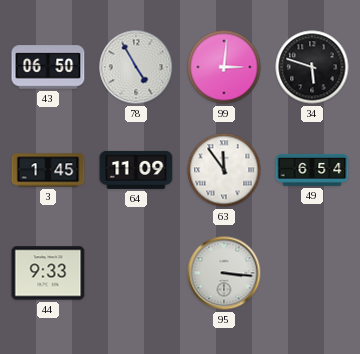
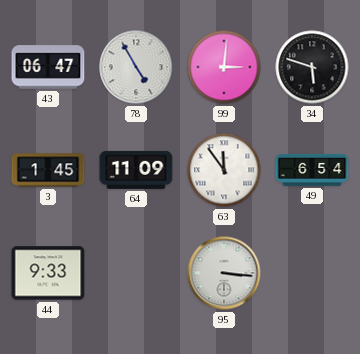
43: 06:50 -> 06:47 (48, 67)
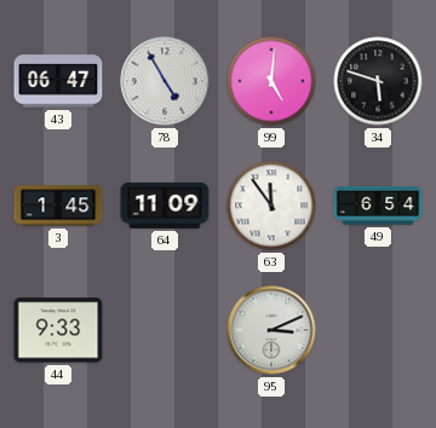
99: 3:01 -> 5:01 (271, 81)
95: 3:16 -> 3:11 (271, 330)
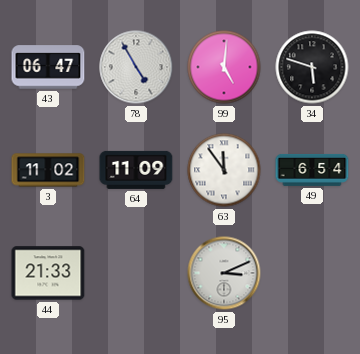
3: 1:45 -> 11:02 (48, 170)
44: 9:33 -> 21:33 (48, 273)
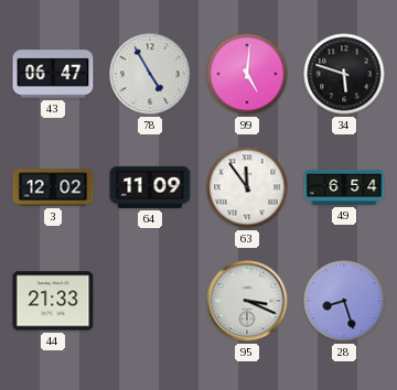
3: 11:02 -> 12:02 (53, 187)
95: 3:11 -> 3:19 (247, 301)
28: none -> 8:27 (344, 301)
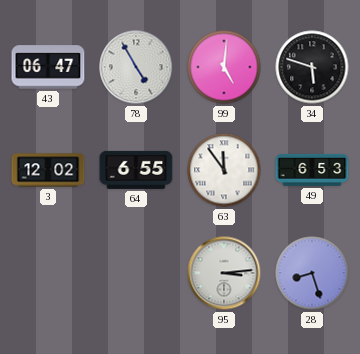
64: 11:09 -> 6:55 (136, 170)
49: 6:54 -> 6:53 (312, 170)
44: 21:33 -> none (53, 301)
95: 3:19 -> 3:14 (224, 273)
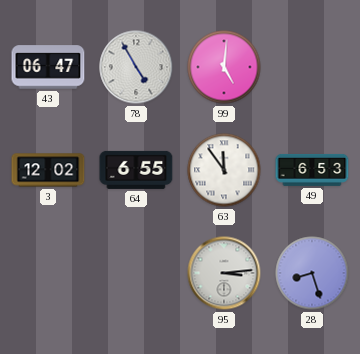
34: 5:48 -> none (312, 67)
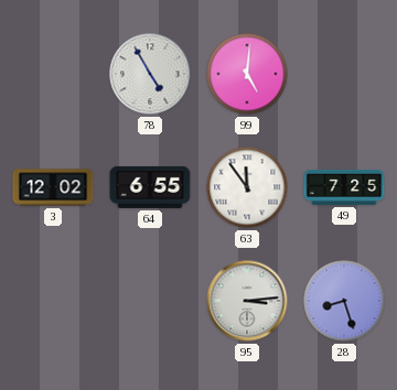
43: 06:47 -> none (48, 67)
49: 6:53 -> 7:25 (344, 187)
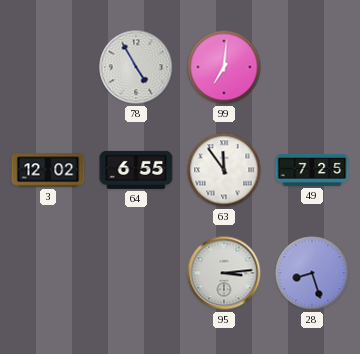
99: 5:01 -> 7:01 (224, 67)
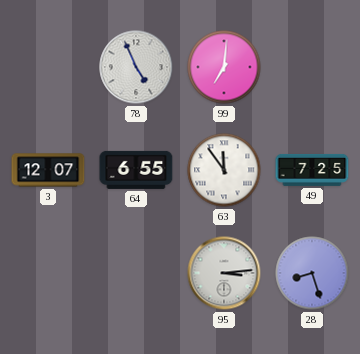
78: 4:55 -> 4:56 (136, 67)
3: 12:02 -> 12:07 (48, 170)
